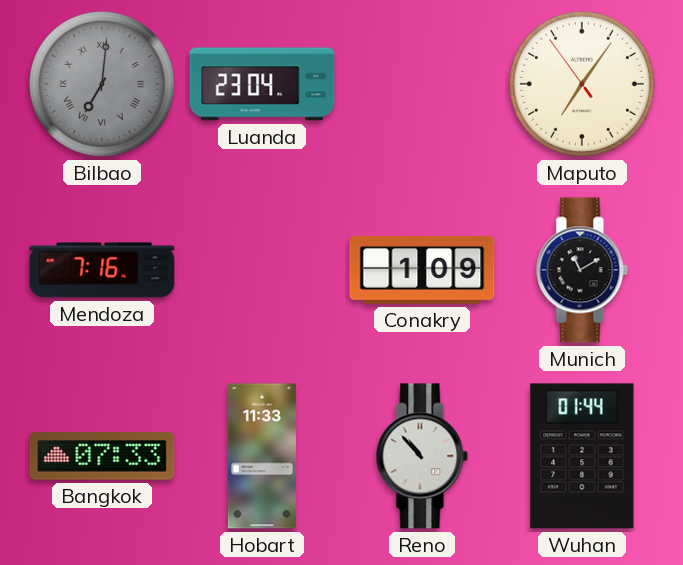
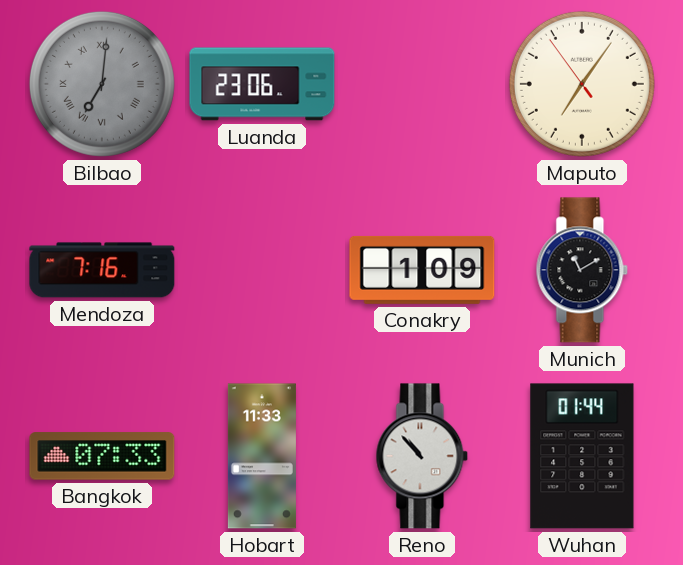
Luanda: 23:04 -> 23:06 (262, 84)
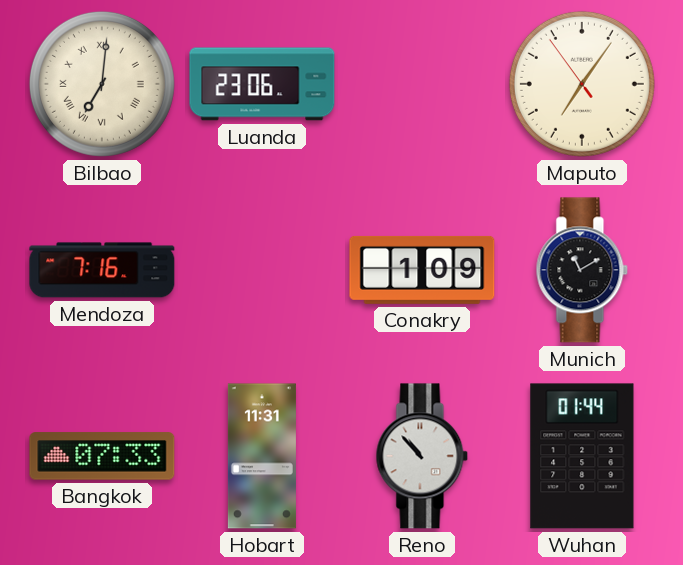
Bilbao dial: grey -> cream (102, 84)
Hobart: 11:33 -> 11:31 (262, 456)
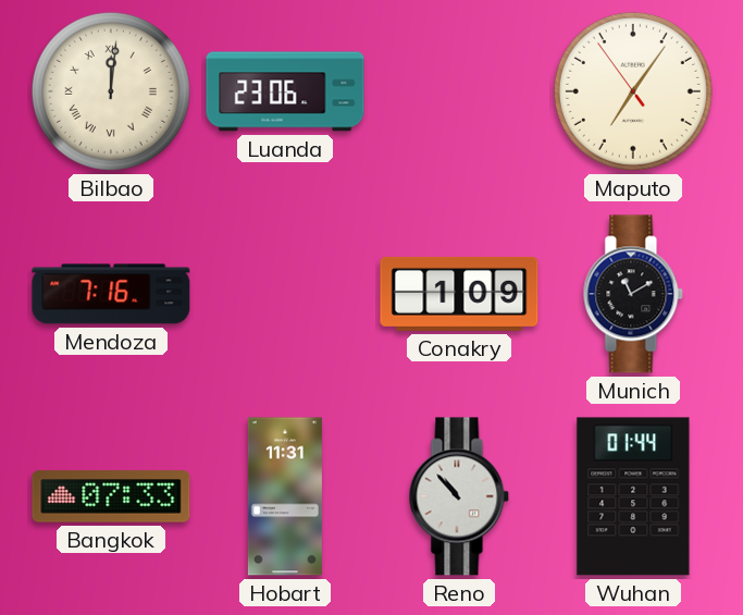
Bilbao: 7:01 -> 12:01 (111, 91)
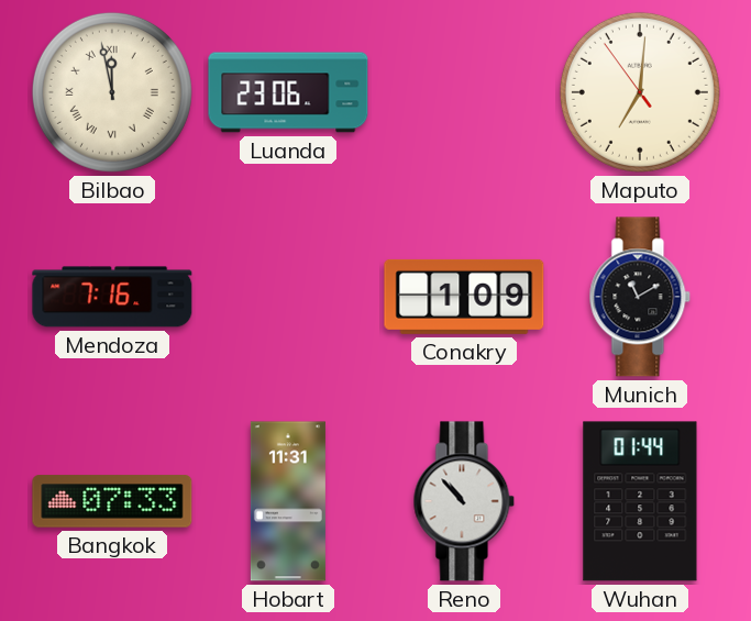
Bilbao: 12:01 -> 11:58 (112, 92)
Maputo: 7:05 -> 7:00 (640, 92)
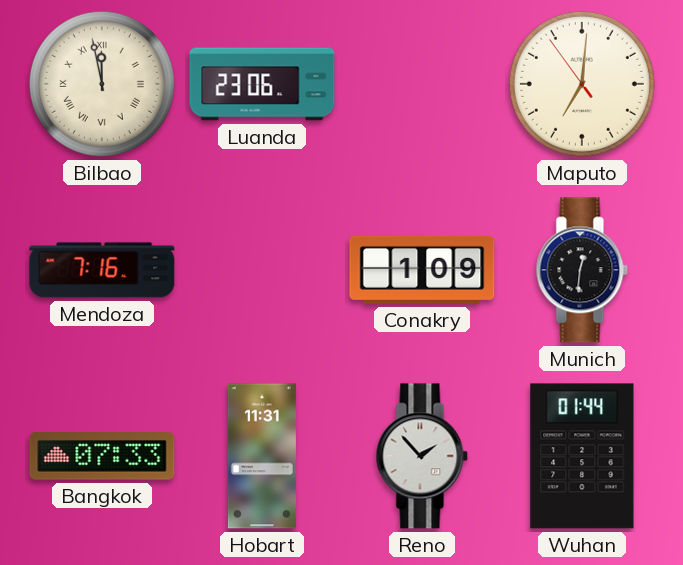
Munich: 11:10 -> 12:31 (582, 270)
Reno: 10:53 -> 1:53 (422, 456)
